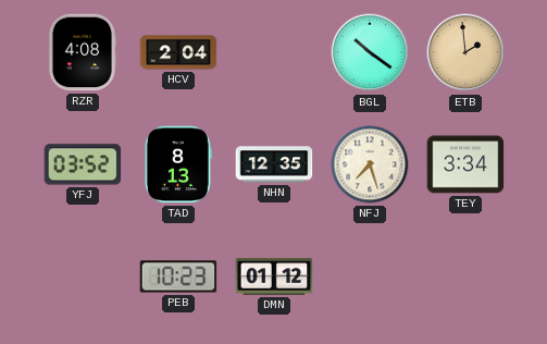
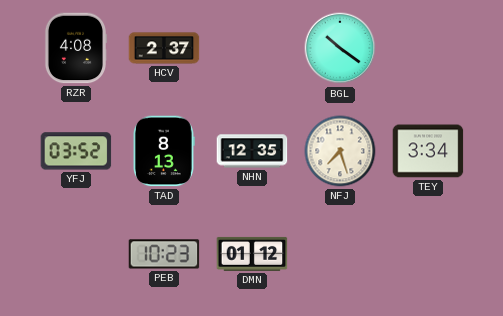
HCV: 2:04 -> 2:37 (164, 48)
ETB: 1:59 -> none (465, 52)
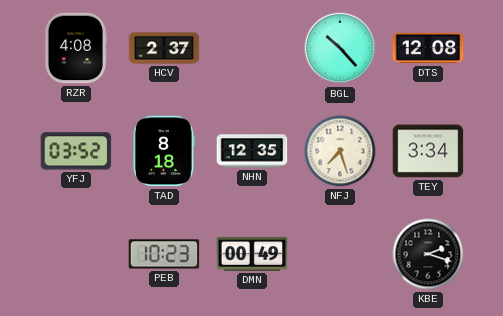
BGL: 10:21 -> 10:23 (340, 48)
DTS: none -> 12:08 (428, 48)
TAD: 8:13 -> 8:18 (163, 151)
DMN: 01:12 -> 00:49 (252, 254)
KBE: none -> 2:18 (428, 254)
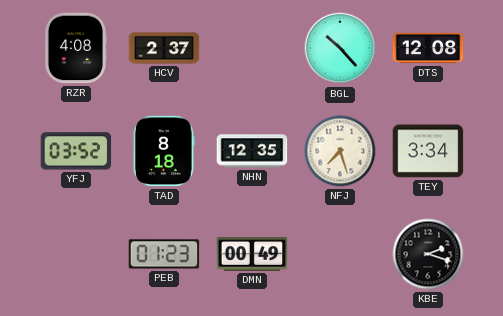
PEB: 10:23 -> 01:23 (164, 254)
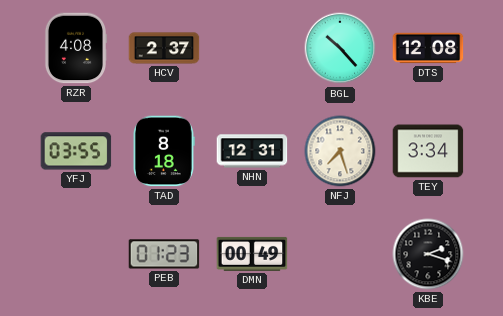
YFJ: 03:52 -> 03:55 (76, 151)
NHN: 12:35 -> 12:31 (252, 151)
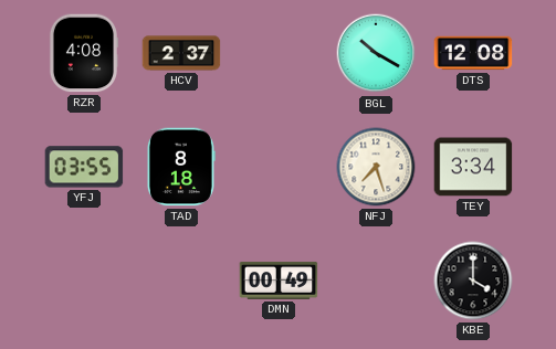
BGL: 10:23 -> 10:20 (376, 53)
NHN: 12:31 -> none (252, 151)
PEB: 01:23 -> none (164, 254)
KBE: 2:18 -> 4:00 (473, 281)
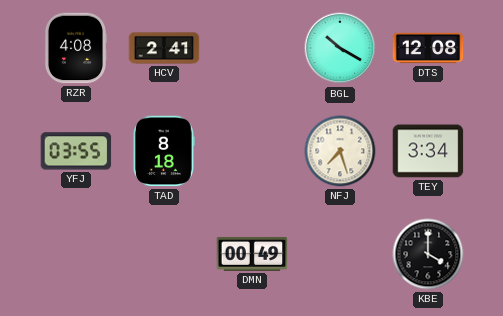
HCV: 2:37 -> 2:41 (164, 48)
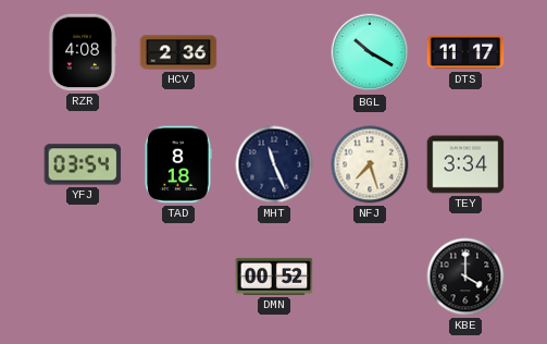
HCV: 2:41 -> 2:36 (178, 52)
DTS: 12:08 -> 11:17 (465, 52)
YFJ: 03:55 -> 03:54 (83, 164)
MHT: none -> 11:26 (274, 164)
DMN: 00:49 -> 00:52 (274, 277)
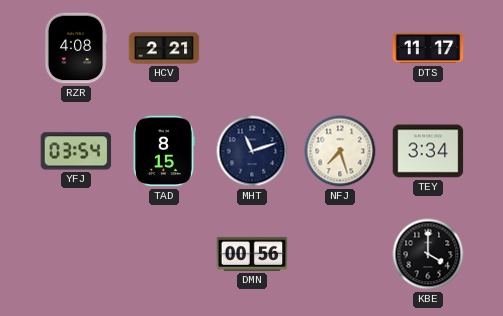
HCV: 2:36 -> 2:21 (164, 48)
BGL: 10:20 -> none (370, 52)
TAD: 8:18 -> 8:15 (163, 151)
MHT: 11:26 -> 11:12 (252, 151)
DMN: 00:52 -> 00:56 (252, 254)
